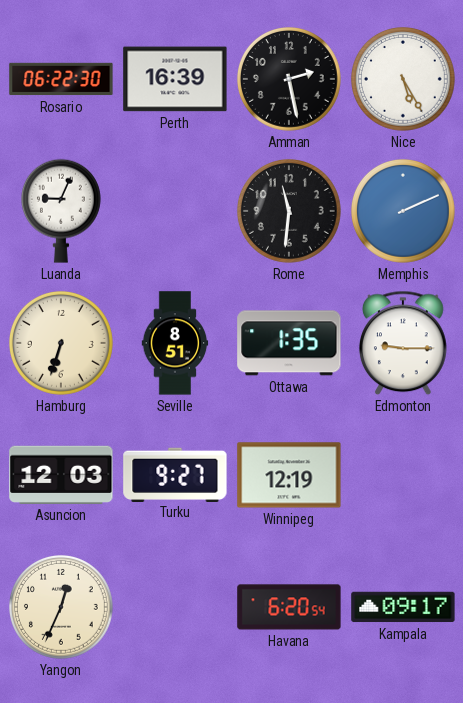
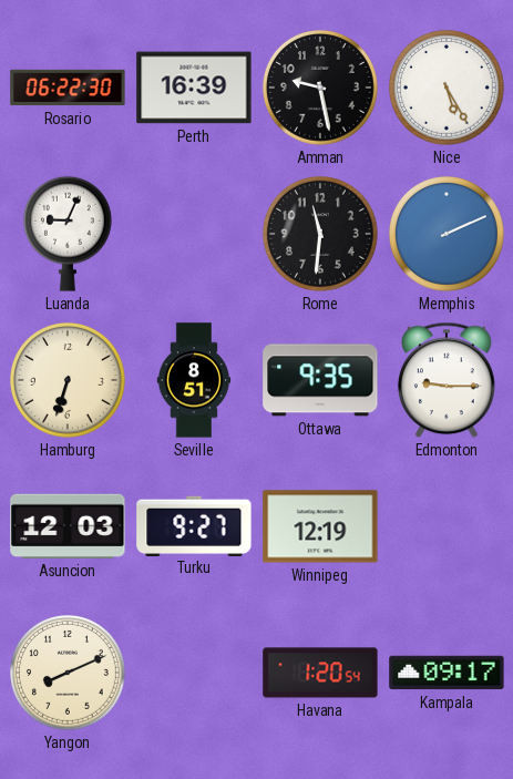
Amman: 2:28 -> 9:28 (320, 88)
Ottawa: 1:35 -> 9:35 (320, 380)
Yangon: 12:34 -> 8:11 (68, 673)
Havana: 6:20 -> 1:20 (320, 673)
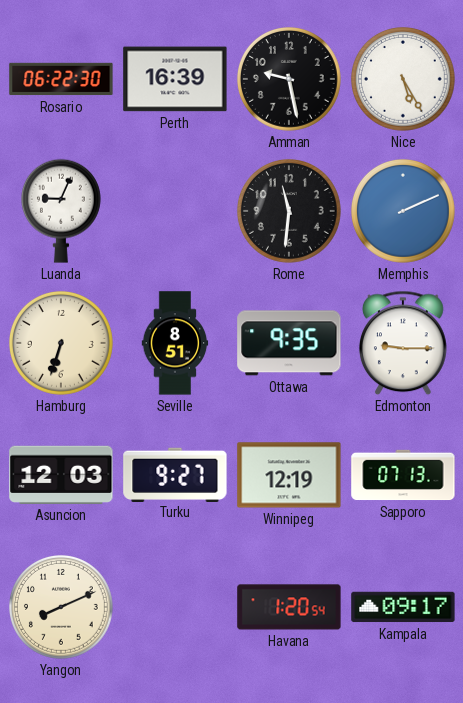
Sapporo: none -> 07:13 (403, 475)
